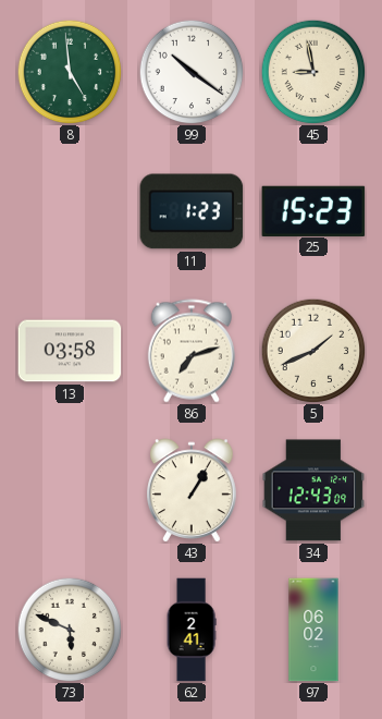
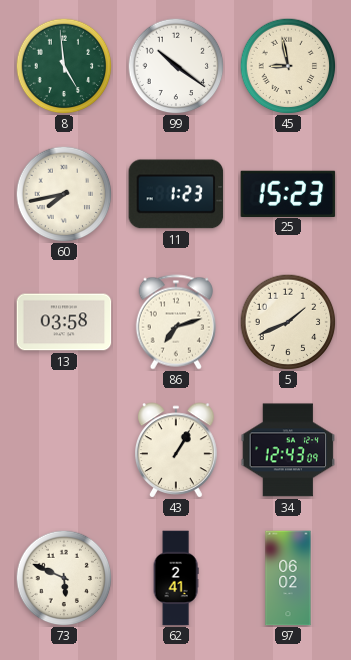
60: none -> 7:43 (64, 194)
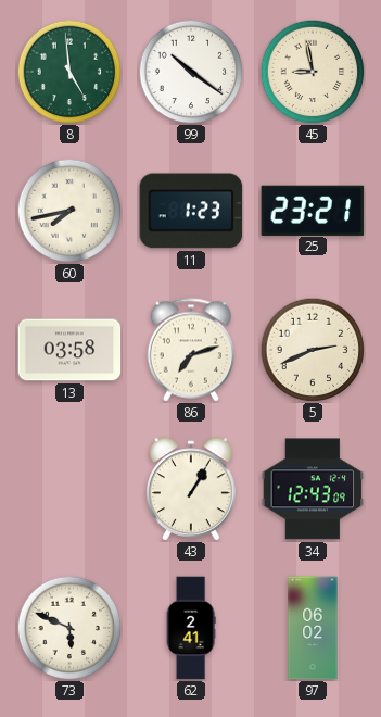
25: 15:23 -> 23:21 (313, 210)
5: 1:41 -> 2:41 (313, 350)
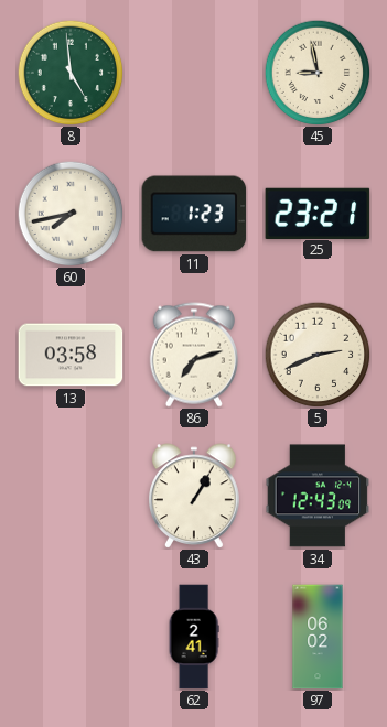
99: 10:21 -> none (191, 72)
73: 5:49 -> none (69, 628)
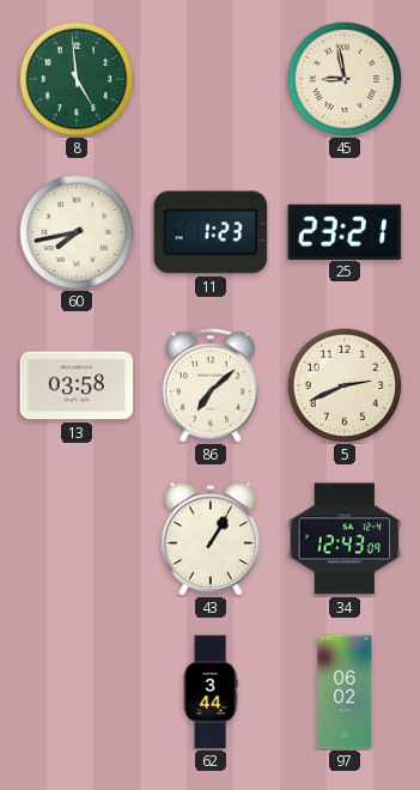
86: 7:12 -> 7:08 (211, 385)
62: 2:41 -> 3:44 (211, 692)
